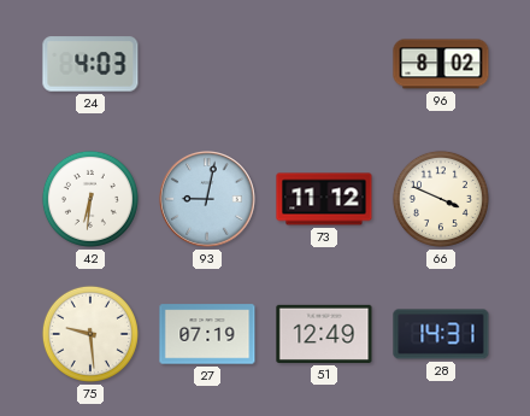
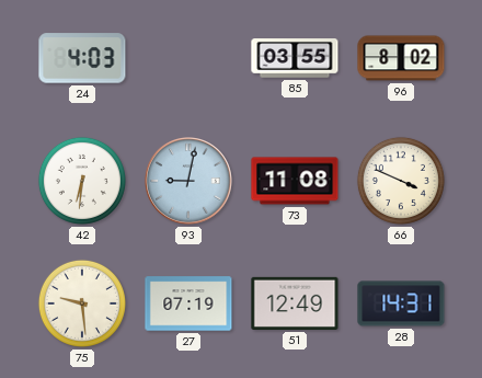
85: none -> 03:55 (295, 58)
73: 11:12 -> 11:08 (295, 181)
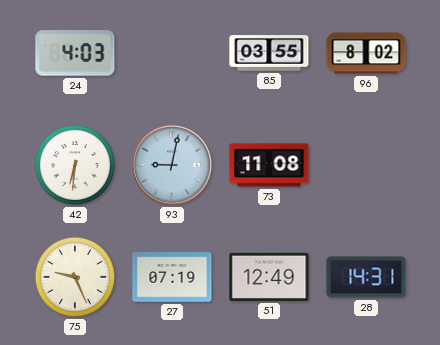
66: 3:49 -> none (401, 181)
75: 9:29 -> 9:26 (75, 277)
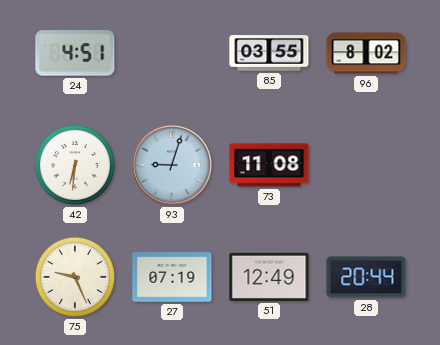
24: 4:03 -> 4:51 (75, 53)
93: 9:02 -> 9:03 (173, 166)
28: 14:31 -> 20:44 (366, 277)
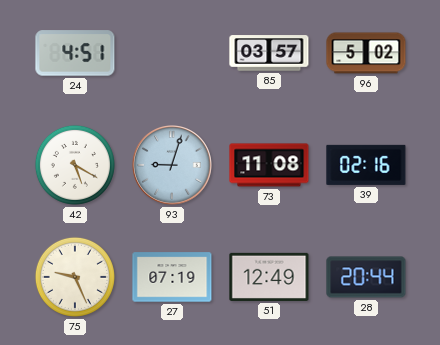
85: 03:55 -> 03:57 (269, 53)
96: 8:02 -> 5:02 (366, 53)
42: 6:31 -> 5:20 (75, 165)
39: none -> 02:16 (366, 165)
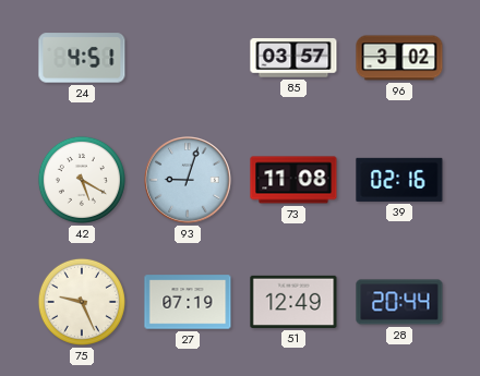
96: 5:02 -> 3:02 (399, 58)
